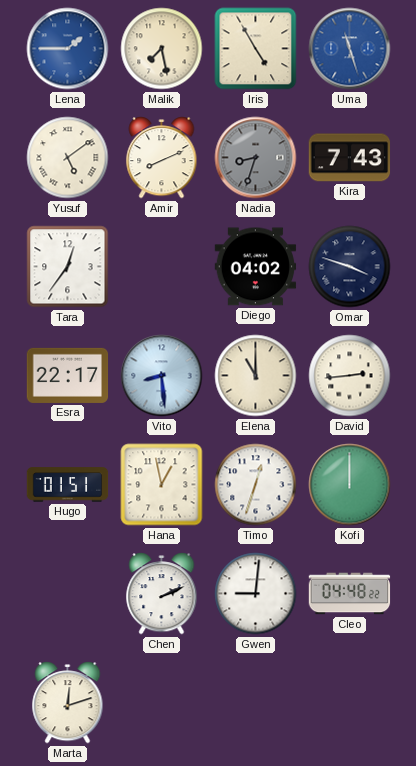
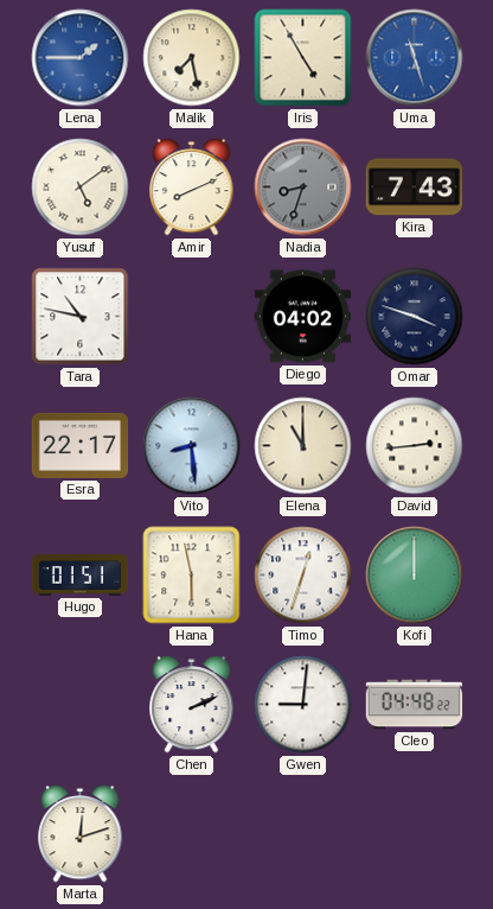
Tara: 12:36 -> 10:47 (81, 317)
Hana: 12:58 -> 5:58 (192, 576)
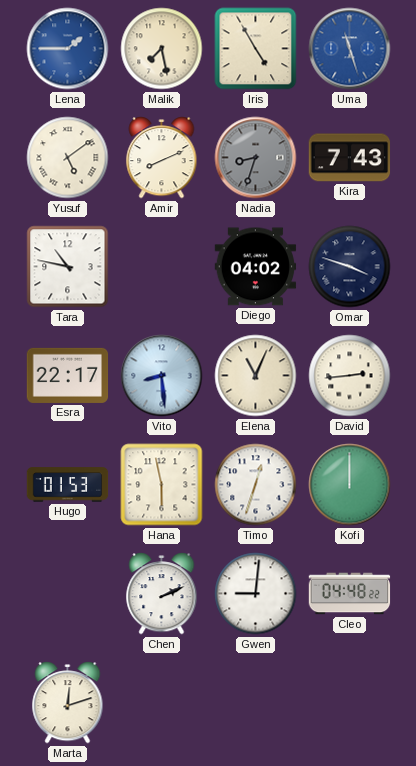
Elena: 11:00 -> 11:04 (256, 376)
Hugo: 01:51 -> 01:53 (68, 485)
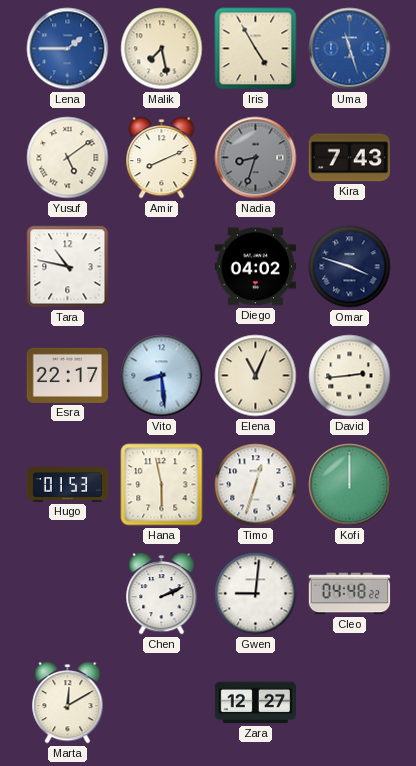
Marta: 12:12 -> 12:10 (68, 703)
Zara: none -> 12:27 (256, 703)
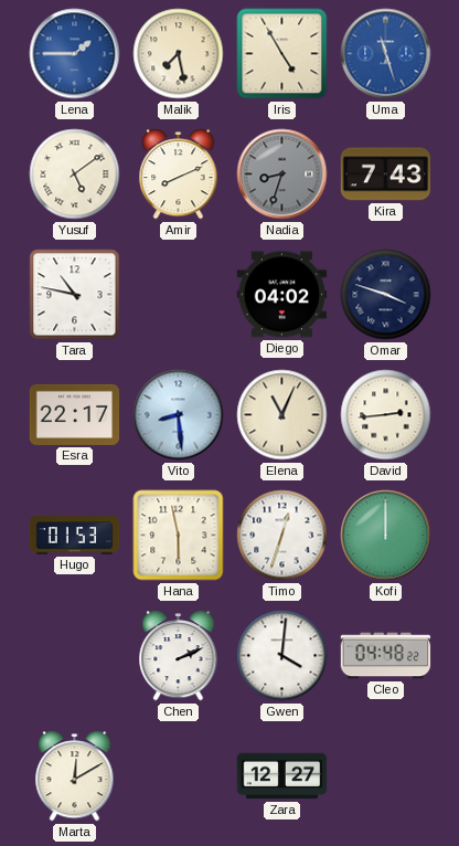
Gwen: 9:01 -> 4:01 (282, 656)
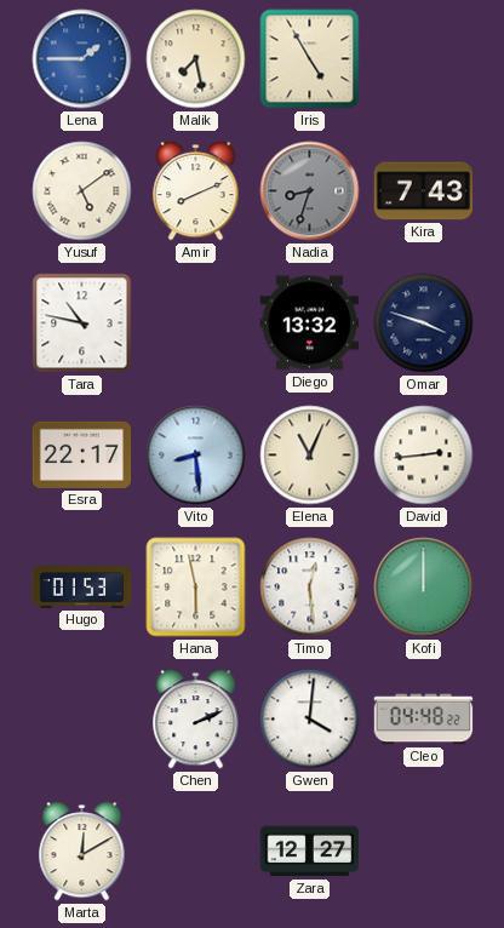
Uma: 11:27 -> none (386, 54)
Diego: 04:02 -> 13:32 (310, 323)
Timo: 12:33 -> 12:29 (310, 588)
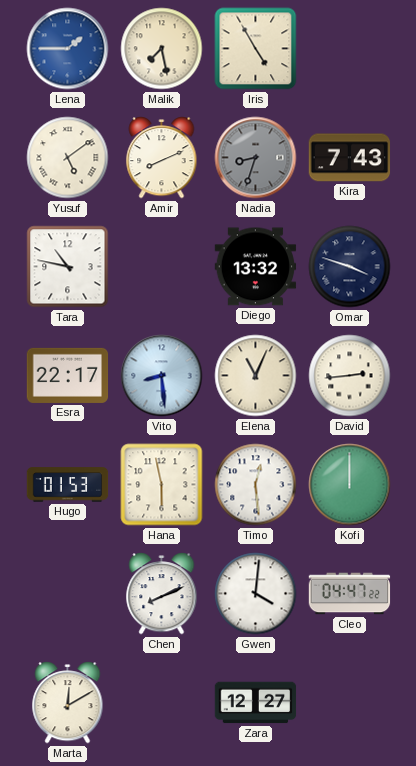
Chen: 2:11 -> 8:11 (162, 594)
Cleo: 04:48 -> 04:47 (350, 594)
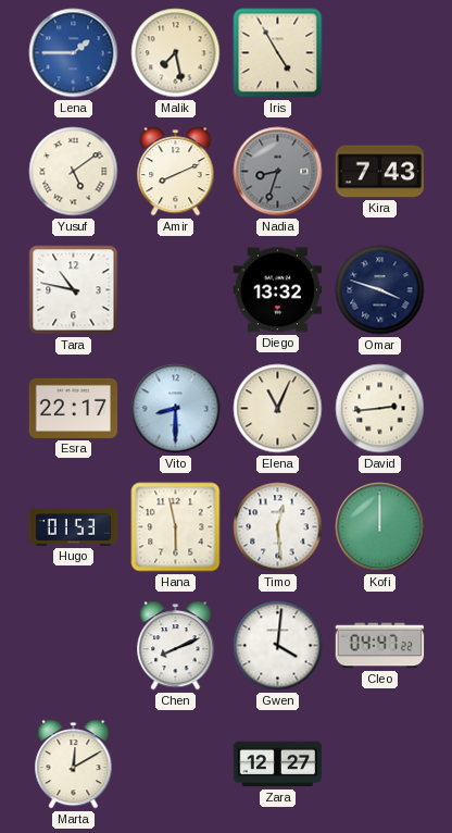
Vito: 8:29 -> 8:30 (176, 409)
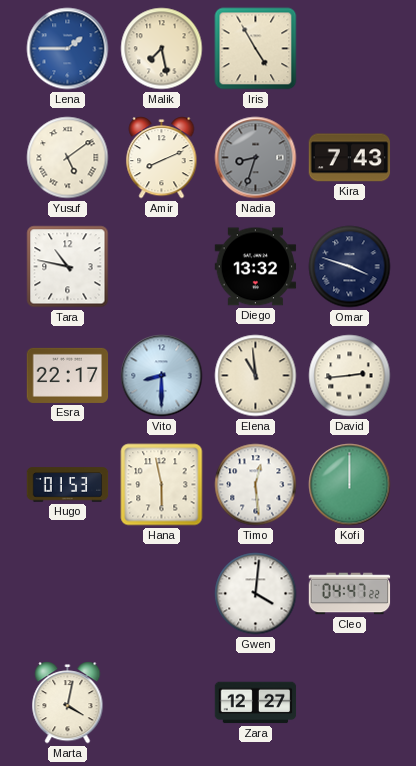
Elena: 11:04 -> 10:59 (256, 376)
Chen: 8:11 -> none (176, 646)
Marta: 12:10 -> 4:02 (68, 703)
